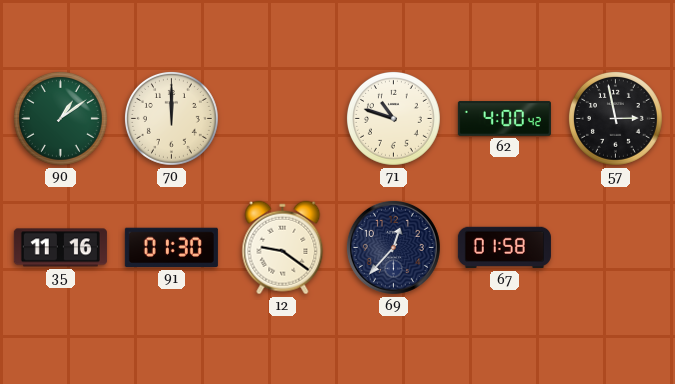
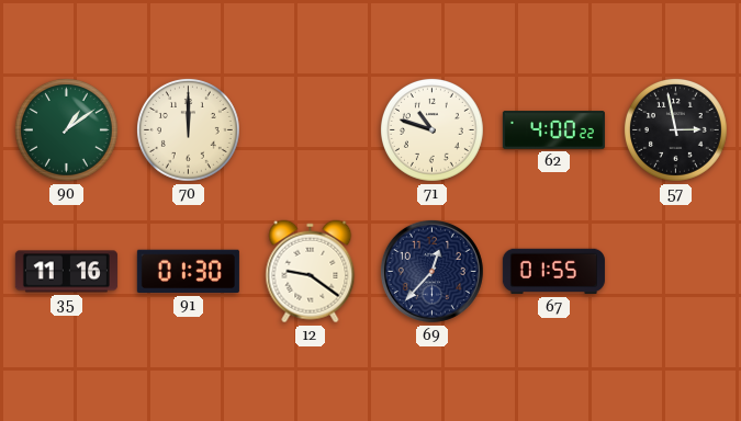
62: 4:00:42 -> 4:00:22 (553, 130)
67: 01:58 -> 01:55 (553, 272)
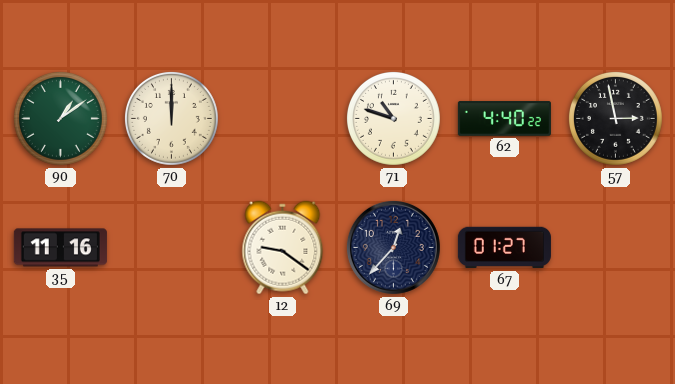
62: 4:00 -> 4:40 (504, 119)
91: 01:30 -> none (188, 272)
67: 01:55 -> 01:27 (504, 248)
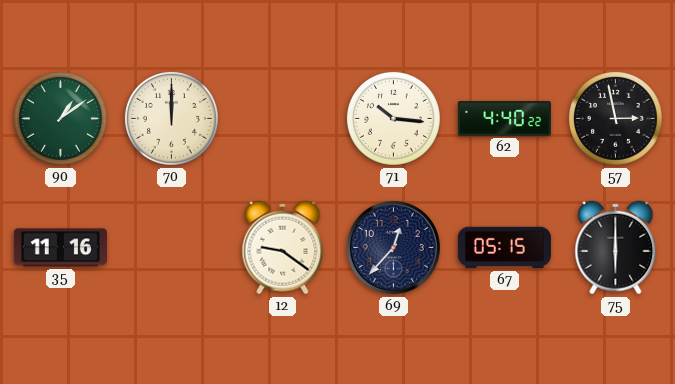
71: 10:48 -> 10:16 (393, 118)
67: 01:27 -> 05:15 (504, 248)
75: none -> 6:00 (616, 248)
